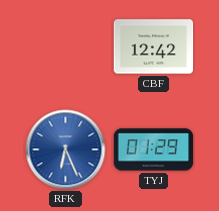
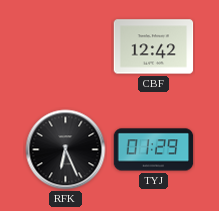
RFK dial: blue -> black (66, 150)
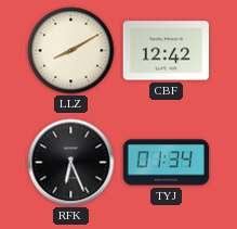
LLZ: none -> 8:10 (71, 51)
TYJ: 01:29 -> 01:34 (167, 163)
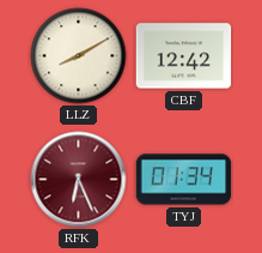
RFK dial: black -> burgundy (79, 180)
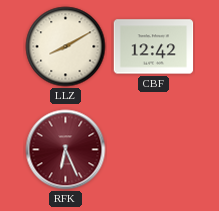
TYJ: 01:34 -> none (184, 180)
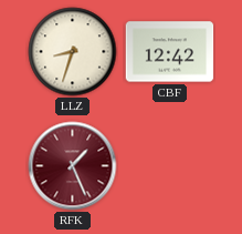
LLZ: 8:10 -> 8:33 (73, 52)
RFK: 6:26 -> 1:26 (73, 166)
